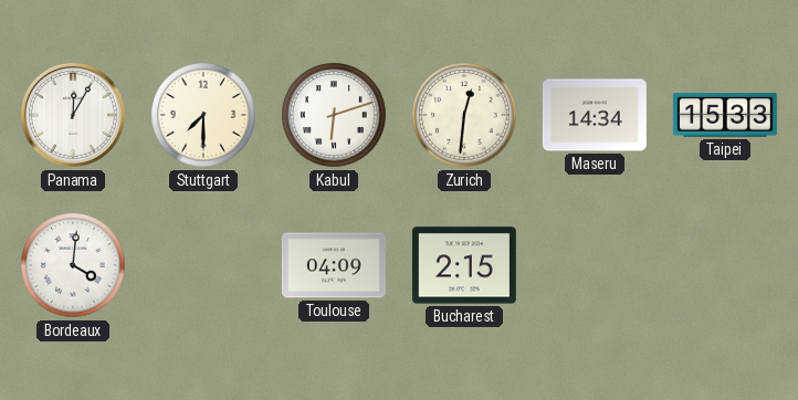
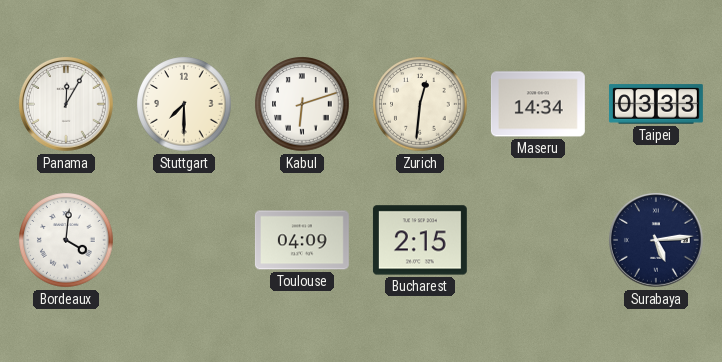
Taipei: 15:33 -> 03:33 (656, 104)
Surabaya: none -> 5:14 (656, 240)
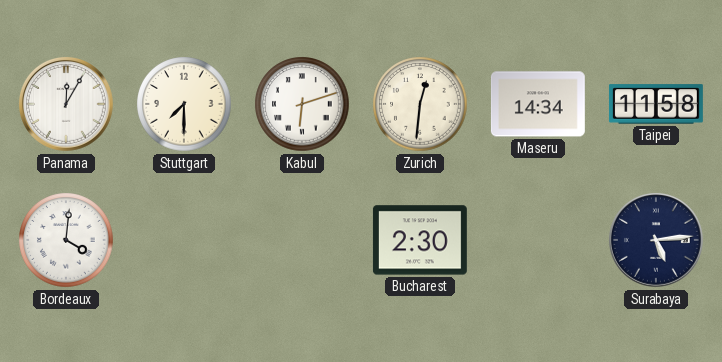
Taipei: 03:33 -> 11:58 (656, 104)
Toulouse: 04:09 -> none (302, 240)
Bucharest: 2:15 -> 2:30 (420, 240)
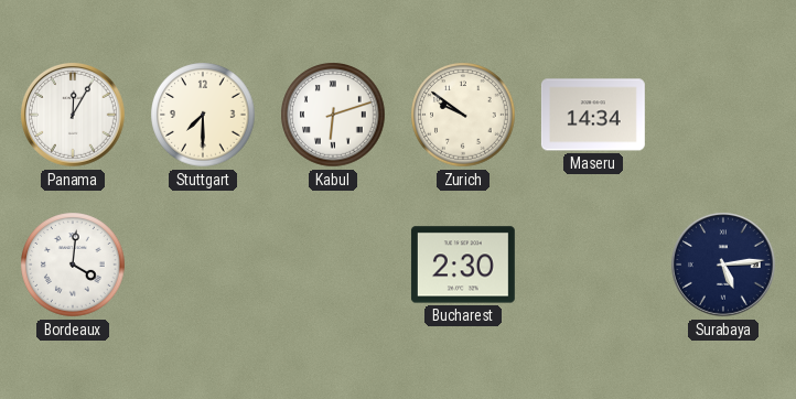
Zurich: 12:31 -> 9:51 (463, 115)
Taipei: 11:58 -> none (656, 104)
